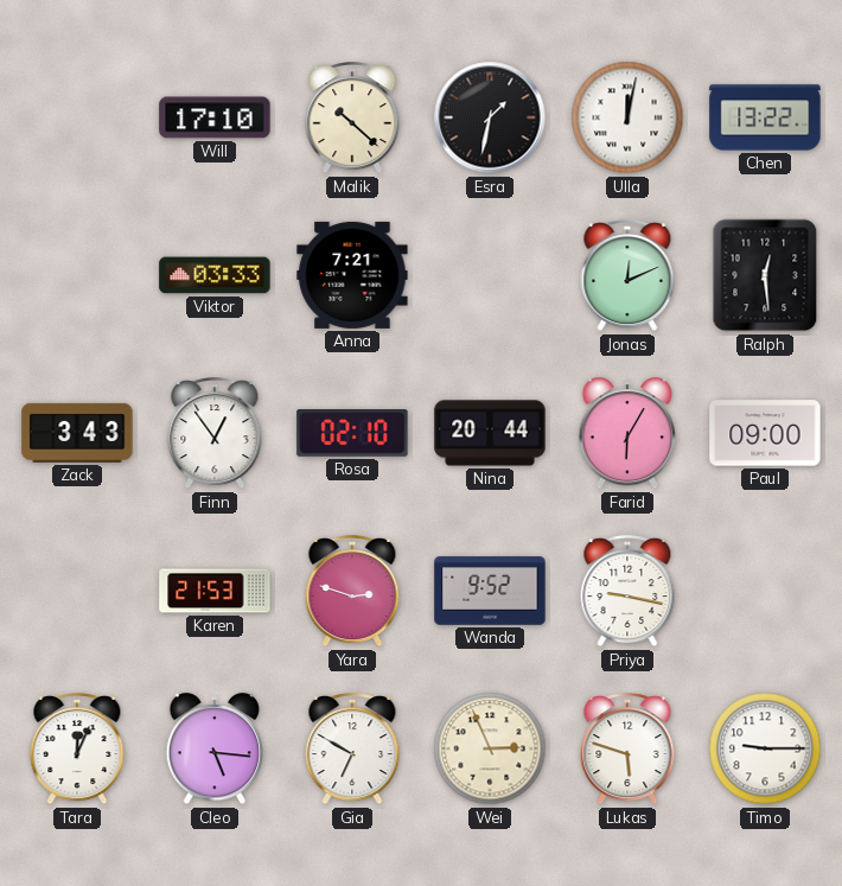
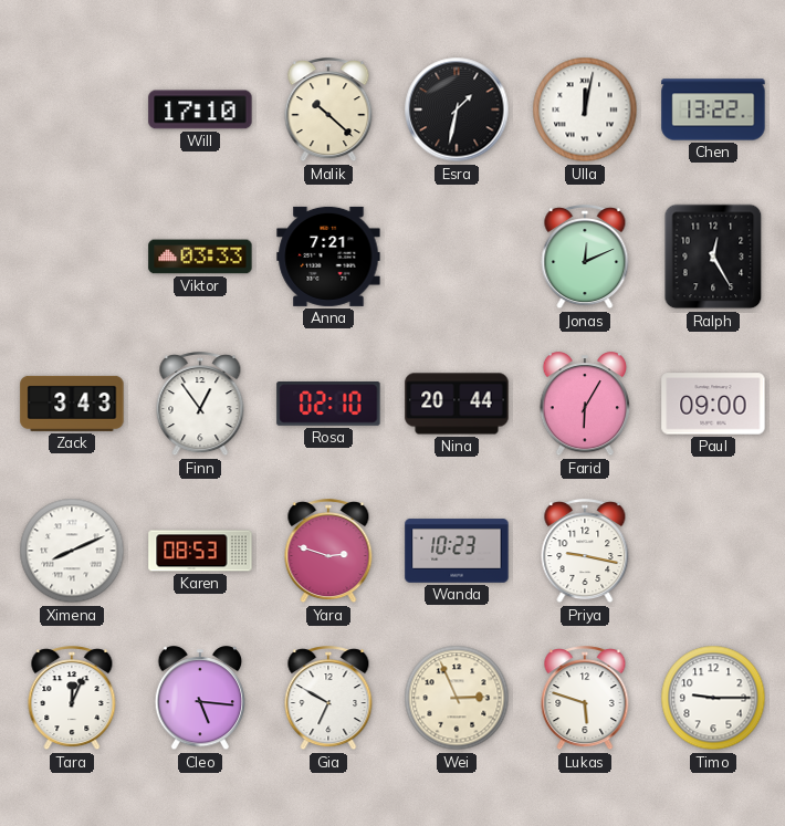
Ralph: 12:29 -> 12:25 (713, 257)
Ximena: none -> 8:11 (72, 551)
Karen: 21:53 -> 08:53 (200, 551)
Wanda: 9:52 -> 10:23 (457, 551)
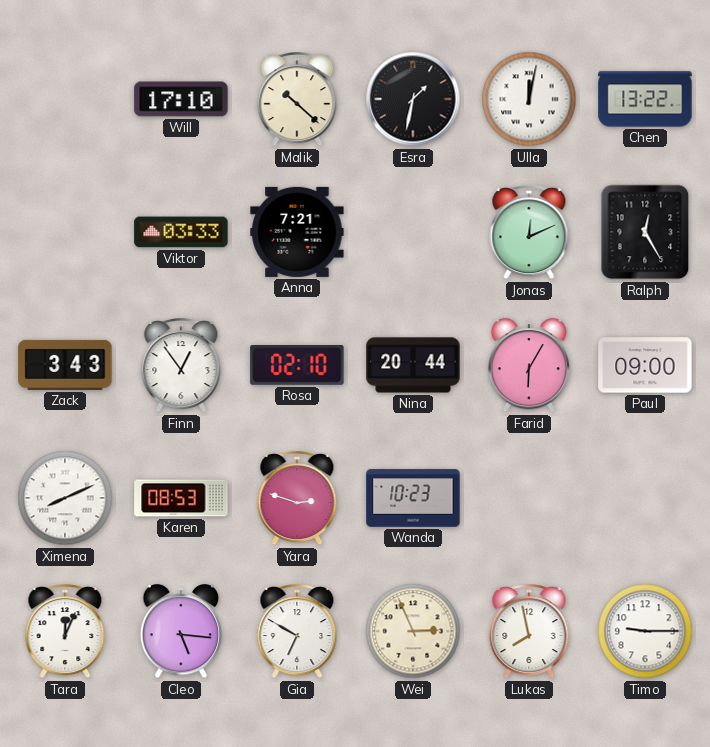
Priya: 9:17 -> none (585, 552)
Lukas: 5:48 -> 7:58 (529, 632)
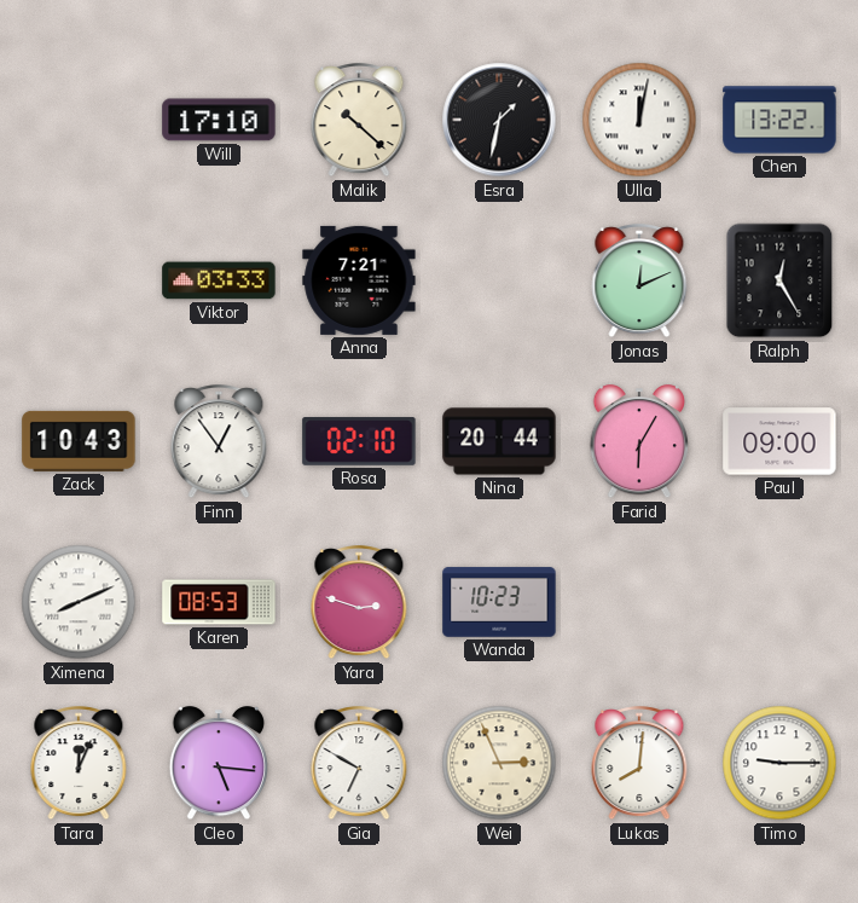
Zack: 3:43 -> 10:43 (79, 441)
Lukas: 7:58 -> 8:01 (639, 764)
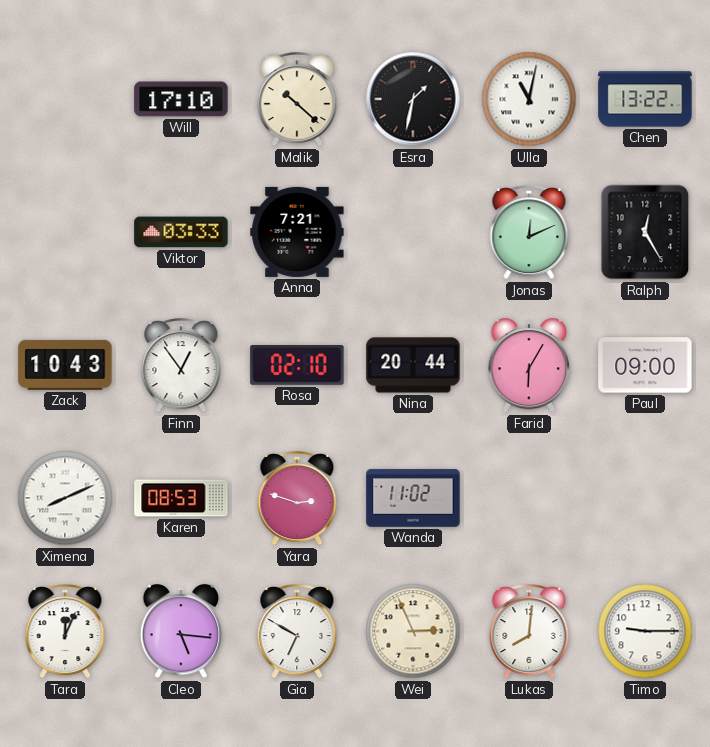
Ulla: 12:02 -> 11:02 (529, 99)
Wanda: 10:23 -> 11:02 (413, 498)
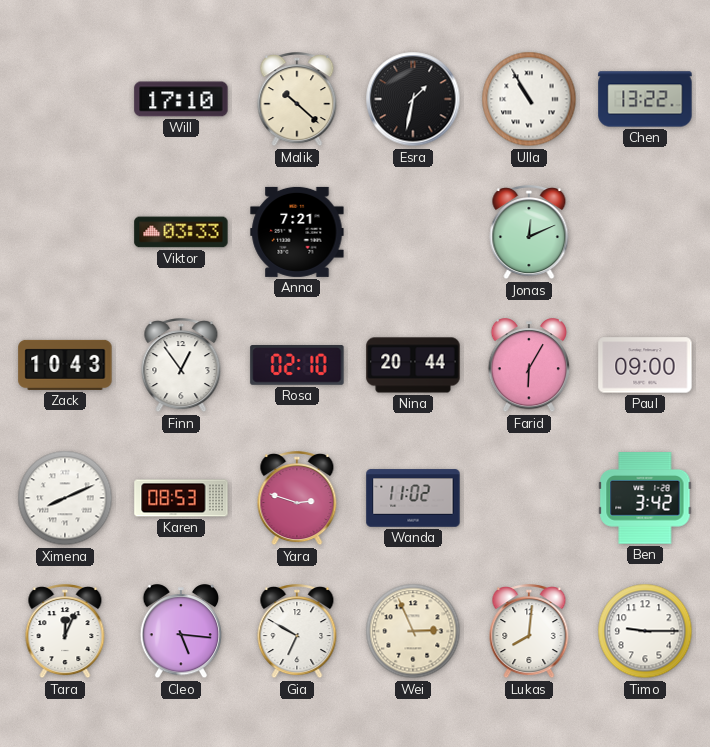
Ulla: 11:02 -> 10:55 (529, 99)
Ralph: 12:25 -> none (645, 232)
Ben: none -> 3:42 (645, 498)
